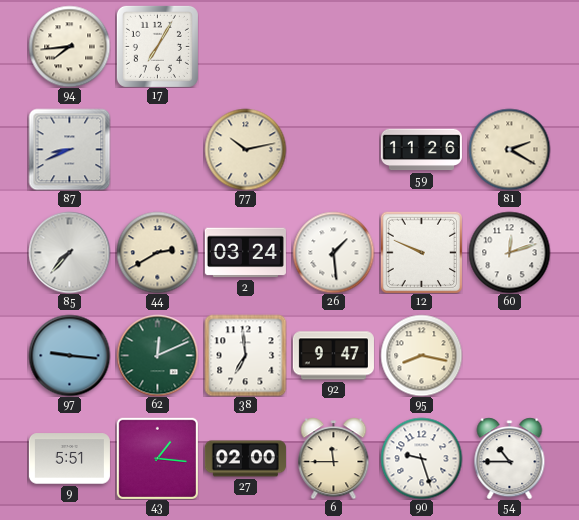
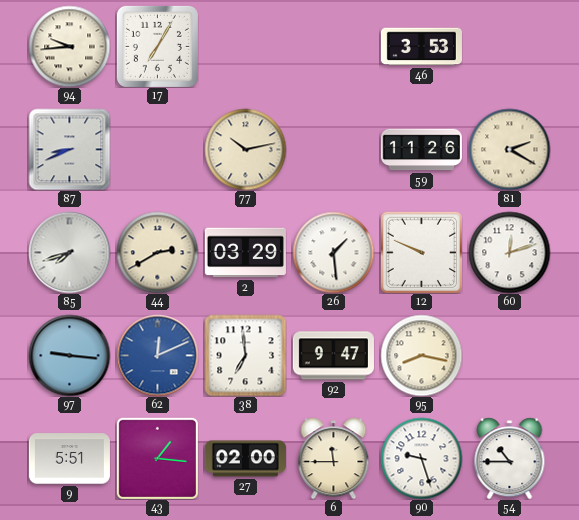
94: 7:44 -> 9:44 (69, 46)
46: none -> 3:53 (421, 47)
85: 7:37 -> 7:42 (69, 252)
2: 03:24 -> 03:29 (245, 253)
62 dial: green -> blue (157, 355)
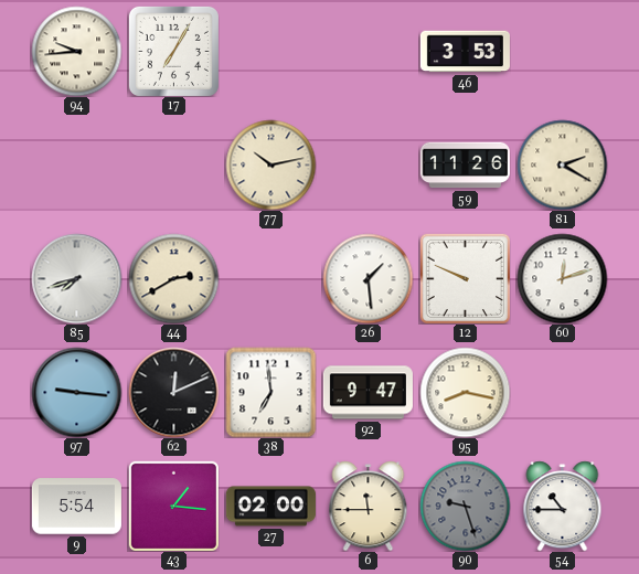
87: 8:41 -> none (69, 149)
2: 03:29 -> none (245, 253)
62 dial: blue -> black (173, 392)
9: 5:51 -> 5:54 (76, 507)
90 dial: white -> grey (465, 506)
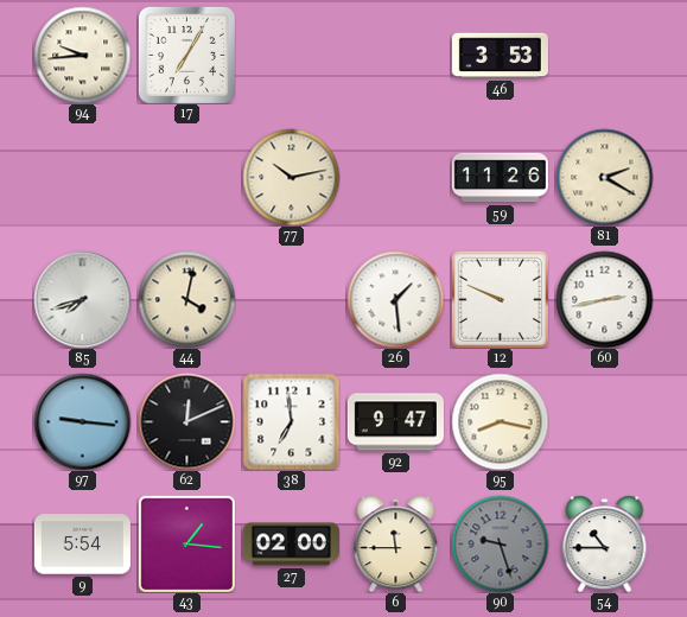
44: 2:40 -> 4:02 (186, 299)
60: 12:12 -> 2:43 (604, 299)
